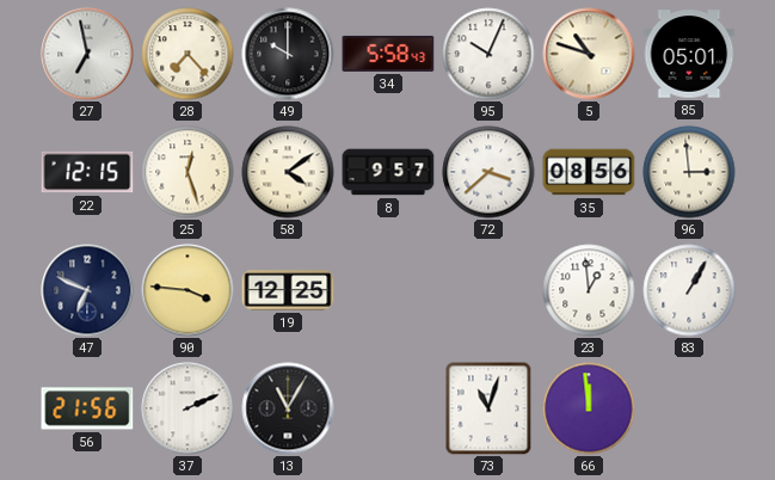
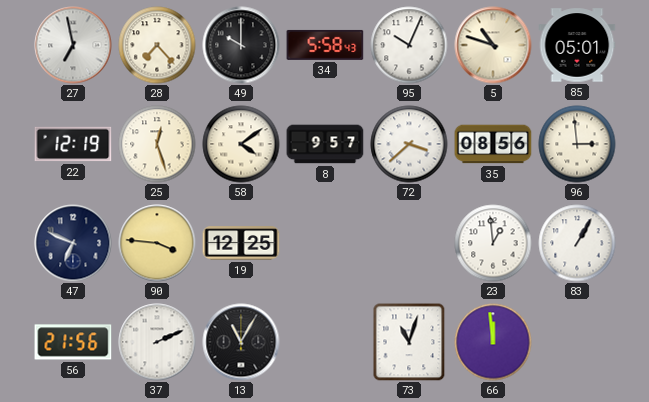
22: 12:15 -> 12:19 (73, 144)
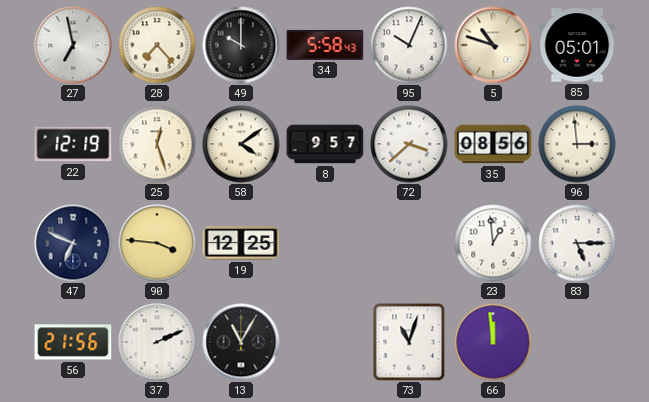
83: 1:05 -> 5:15 (577, 243)
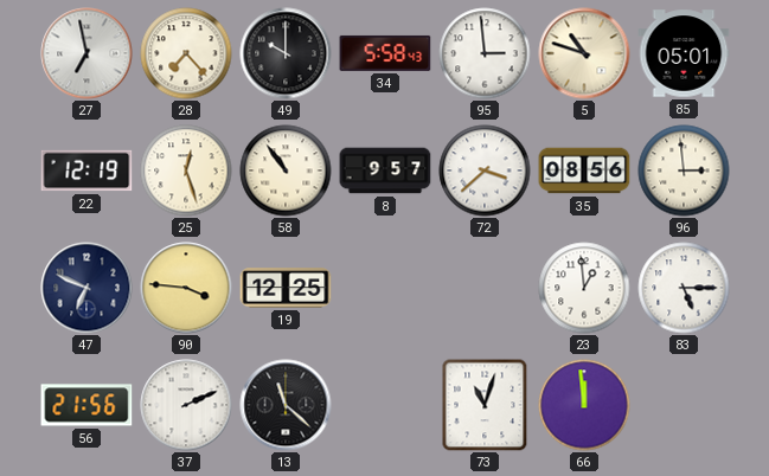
95: 10:04 -> 2:59 (485, 53)
58: 4:09 -> 10:54 (286, 171)
13: 11:05 -> 11:22 (286, 405)
